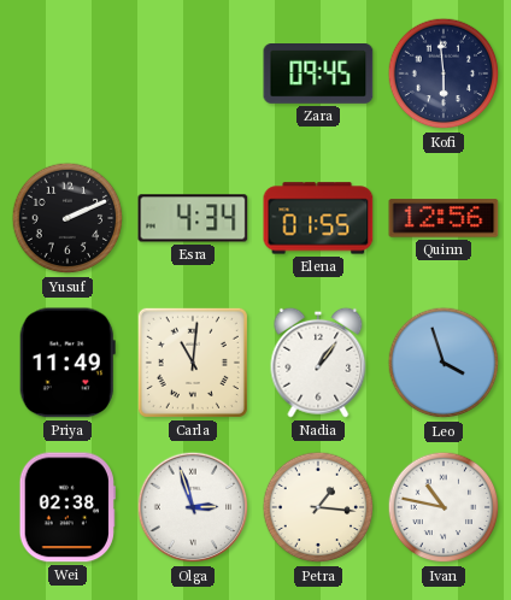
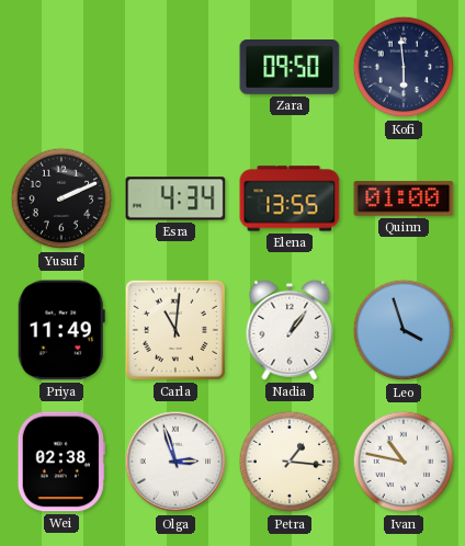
Zara: 09:45 -> 09:50 (290, 68)
Elena: 01:55 -> 13:55 (290, 198)
Quinn: 12:56 -> 01:00 (404, 198)
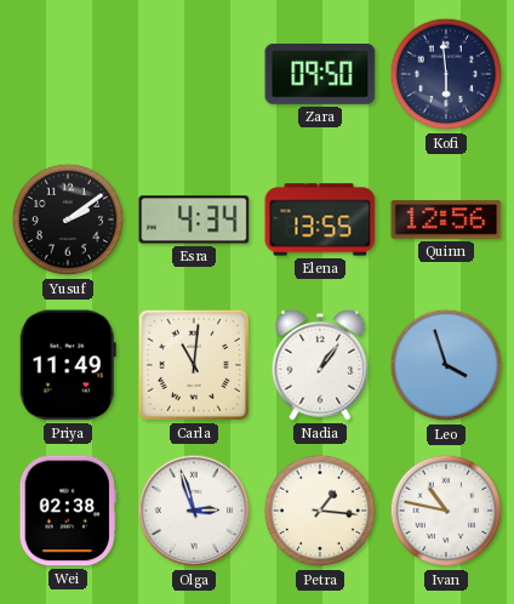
Yusuf: 2:11 -> 2:09 (68, 220)
Quinn: 01:00 -> 12:56 (446, 220)
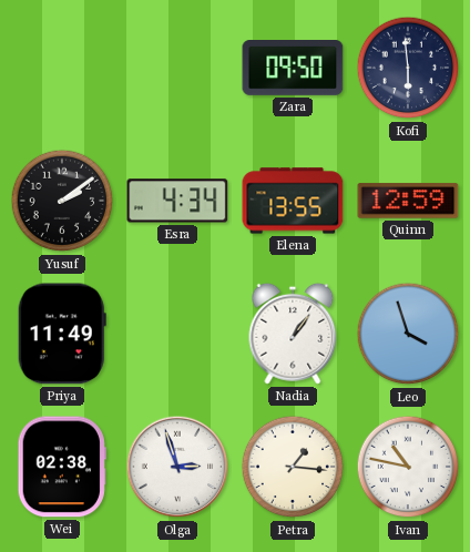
Quinn: 12:56 -> 12:59 (408, 201)
Carla: 11:01 -> none (194, 365)
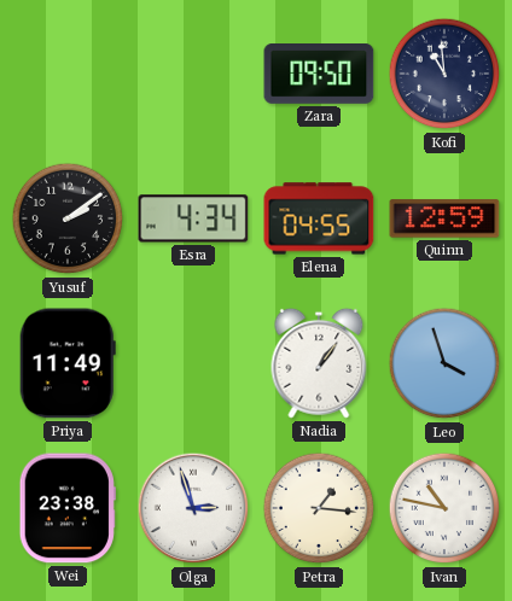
Kofi: 5:59 -> 10:59 (444, 74)
Elena: 13:55 -> 04:55 (319, 218)
Wei: 02:38 -> 23:38 (68, 508)
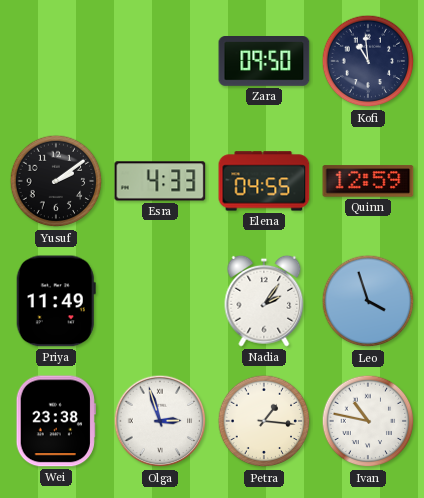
Esra: 4:34 -> 4:33 (160, 181)
Nadia: 1:06 -> 2:06 (264, 301)
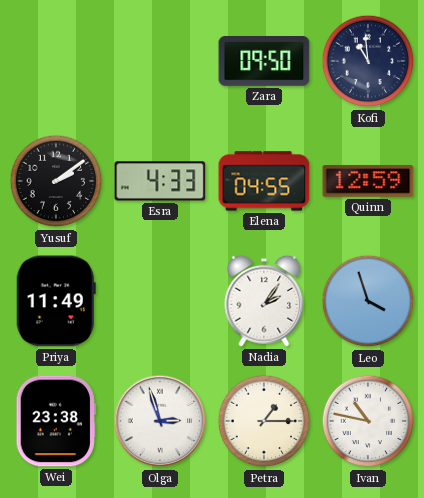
Petra: 1:16 -> 1:15 (264, 421)
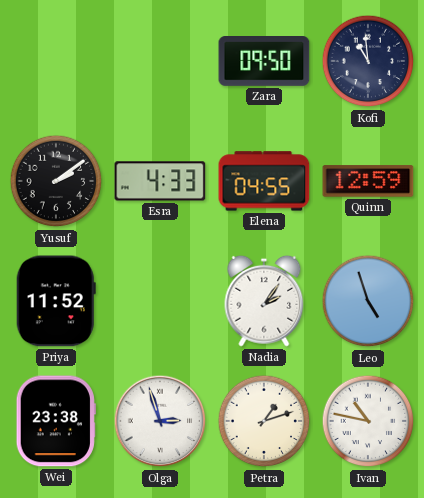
Priya: 11:49 -> 11:52 (56, 301)
Leo: 3:57 -> 4:57 (368, 301)
Petra: 1:15 -> 1:12 (264, 421)
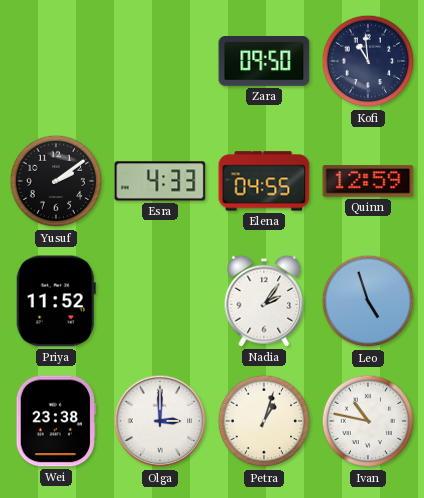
Olga: 2:57 -> 3:00 (160, 421)
Petra: 1:12 -> 1:03 (264, 421)
